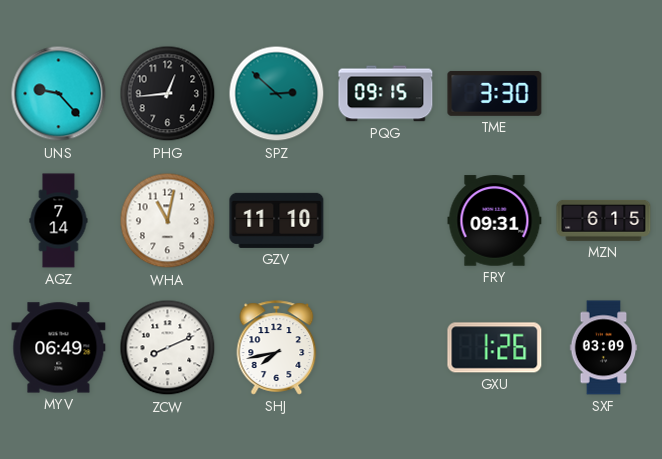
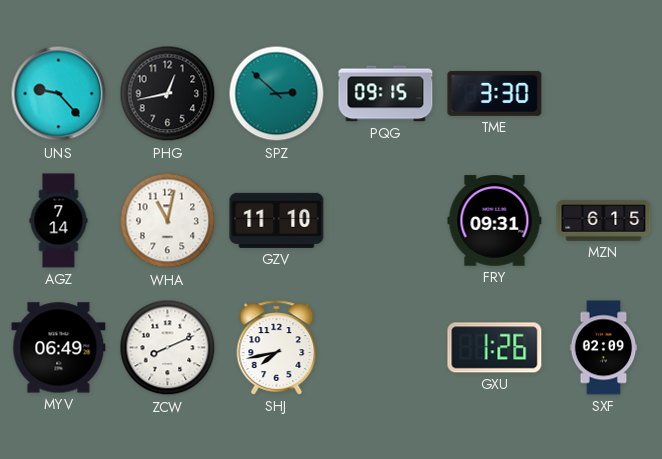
PHG: 12:44 -> 12:43 (168, 94)
SXF: 03:09 -> 02:09 (604, 348)
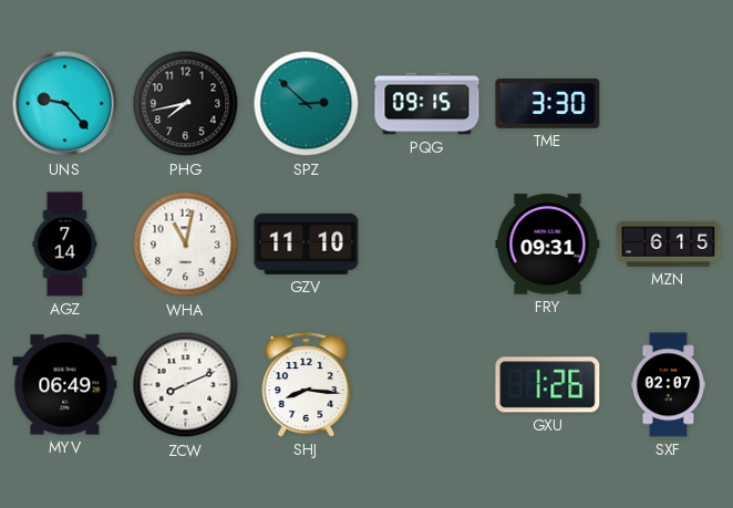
PHG: 12:43 -> 7:43 (186, 104)
SHJ: 7:43 -> 8:16 (307, 385)
SXF: 02:09 -> 02:07 (669, 385)
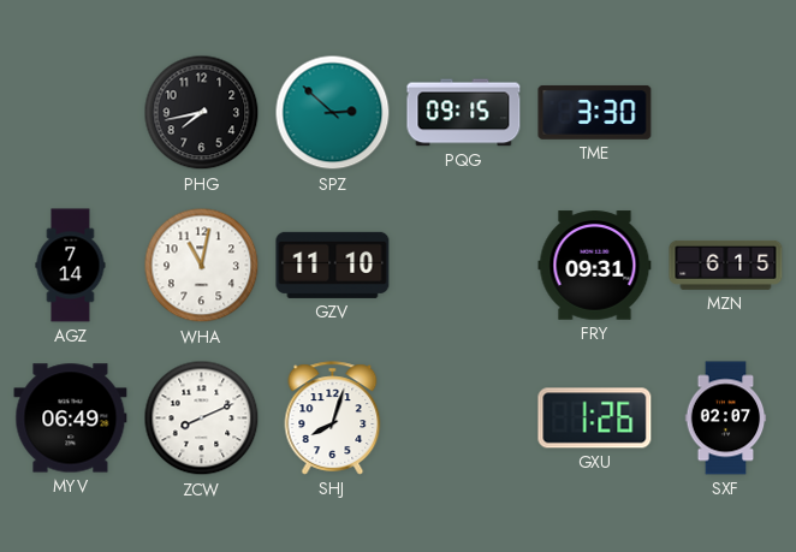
UNS: 9:23 -> none (65, 104)
SHJ: 8:16 -> 8:03 (333, 419)
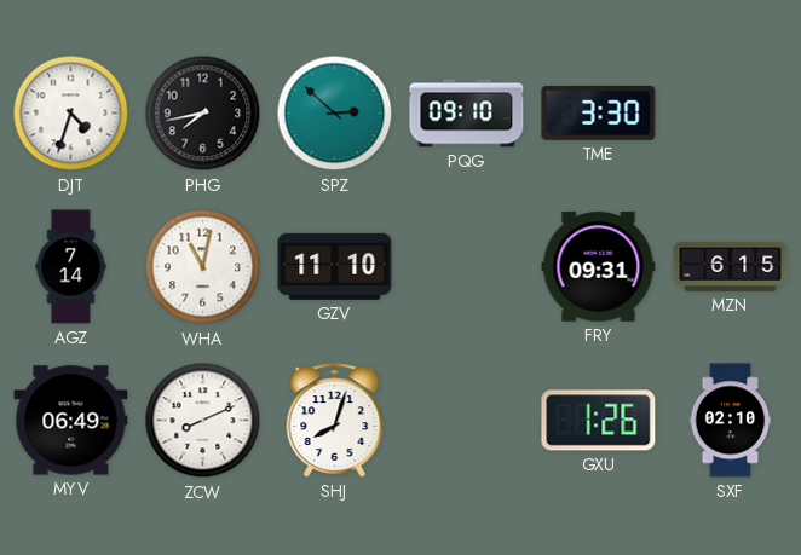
DJT: none -> 4:33 (71, 114)
PQG: 09:15 -> 09:10 (467, 114)
SXF: 02:07 -> 02:10 (731, 421)
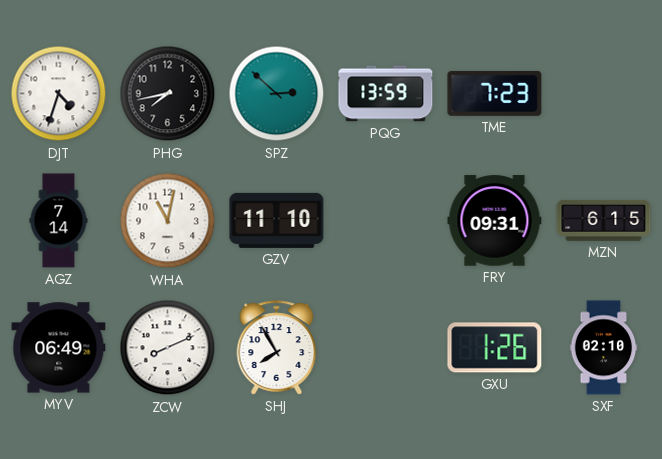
PQG: 09:10 -> 13:59 (386, 94)
TME: 3:30 -> 7:23 (495, 93)
SHJ: 8:03 -> 7:55 (277, 348)
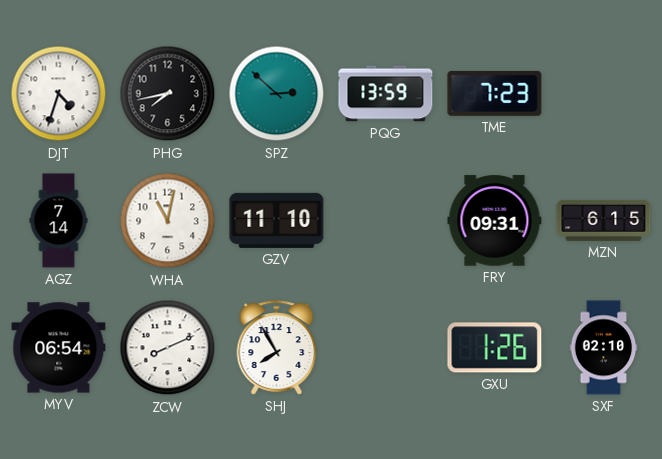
MYV: 06:49 -> 06:54 (59, 348)
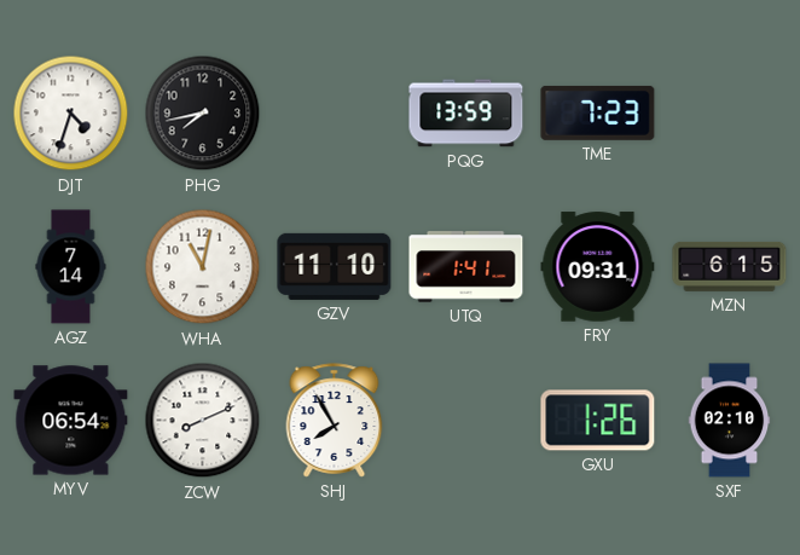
SPZ: 2:52 -> none (277, 94)
UTQ: none -> 1:41 (466, 267)
